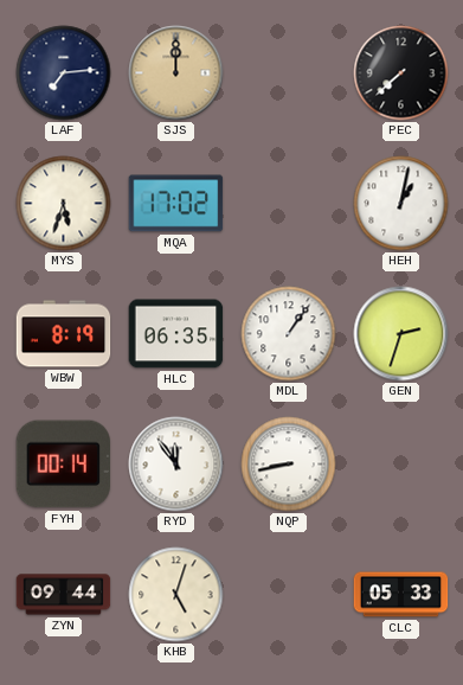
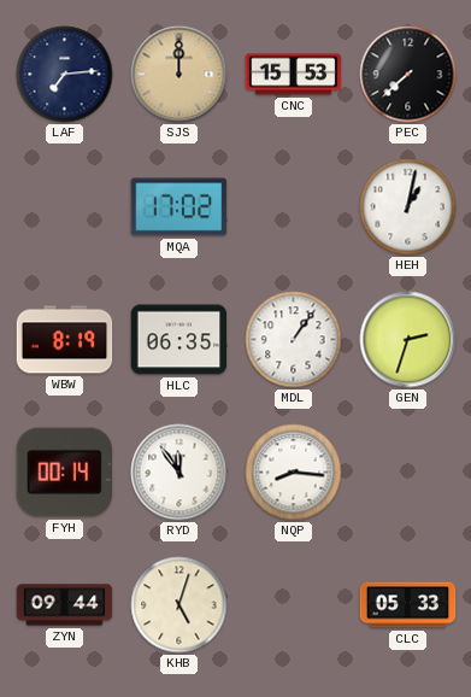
CNC: none -> 15:53 (294, 75)
MYS: 5:33 -> none (64, 204)
NQP: 8:43 -> 8:16 (294, 473)
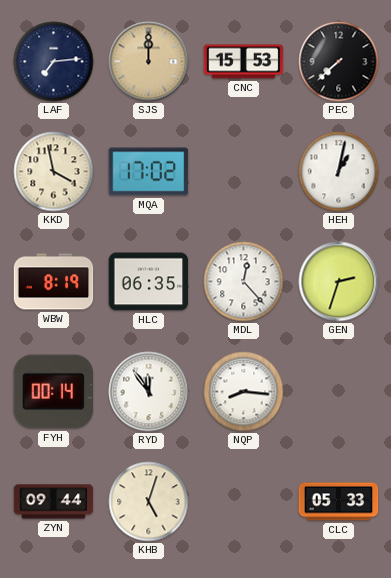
KKD: none -> 3:58 (54, 172)
MDL: 1:06 -> 12:23 (244, 282)
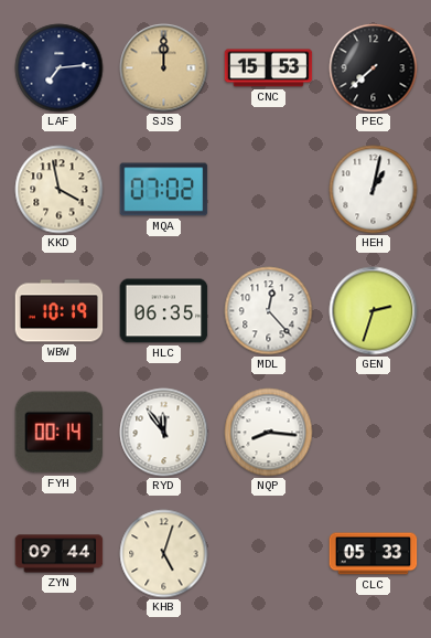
MQA: 17:02 -> 07:02 (164, 190)
WBW: 8:19 -> 10:19 (60, 311)
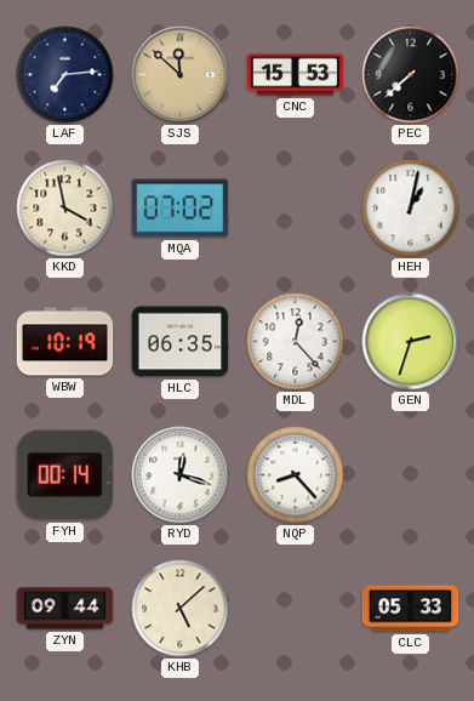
SJS: 12:00 -> 11:52 (181, 75)
RYD: 11:54 -> 12:18 (181, 475)
NQP: 8:16 -> 8:23 (296, 475)
KHB: 5:03 -> 5:08 (181, 609)
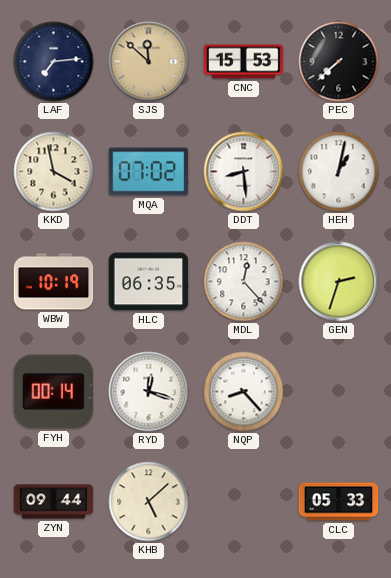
DDT: none -> 8:29 (244, 172)
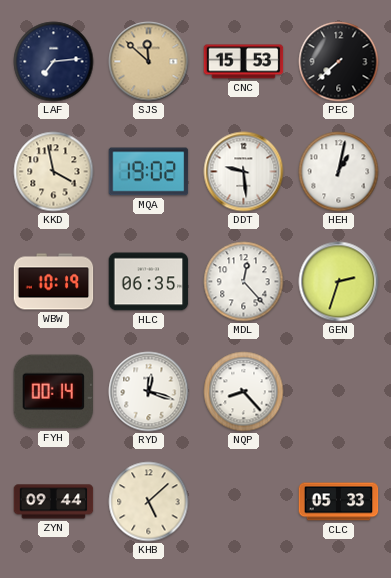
MQA: 07:02 -> 19:02 (149, 172)
DDT: 8:29 -> 9:29 (244, 172)
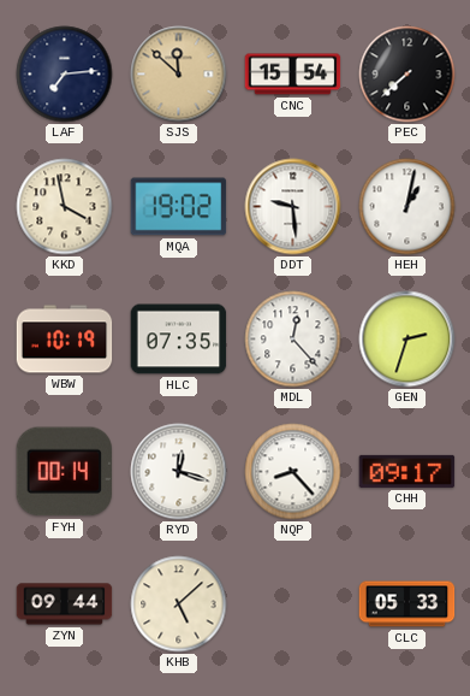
CNC: 15:53 -> 15:54 (293, 75)
HLC: 06:35 -> 07:35 (179, 340)
CHH: none -> 09:17 (407, 471)
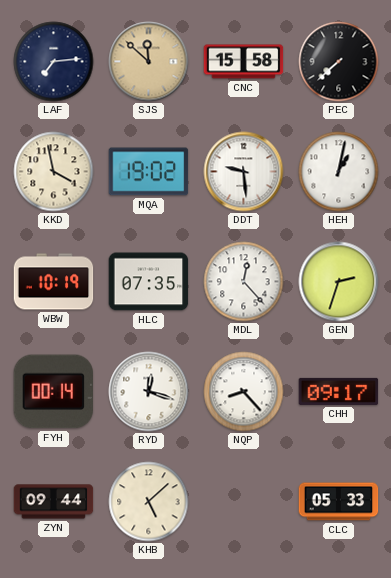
CNC: 15:54 -> 15:58 (244, 62)
